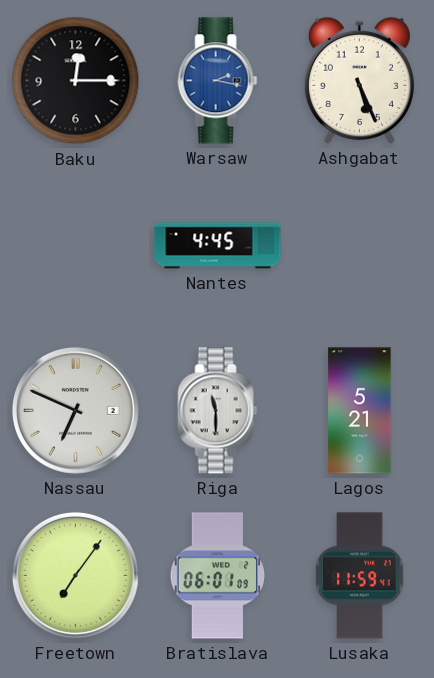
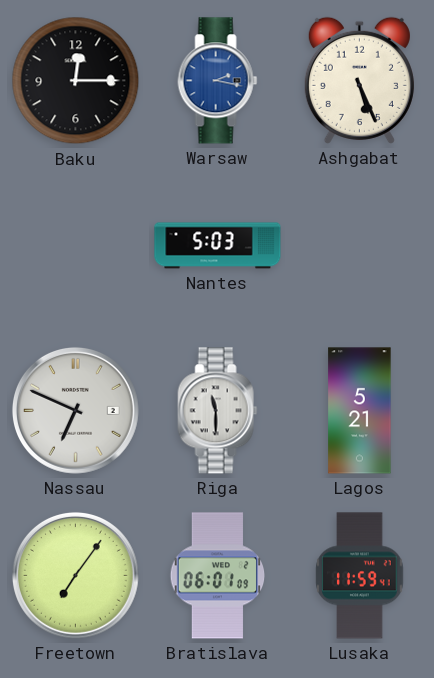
Nantes: 4:45 -> 5:03 (218, 246)
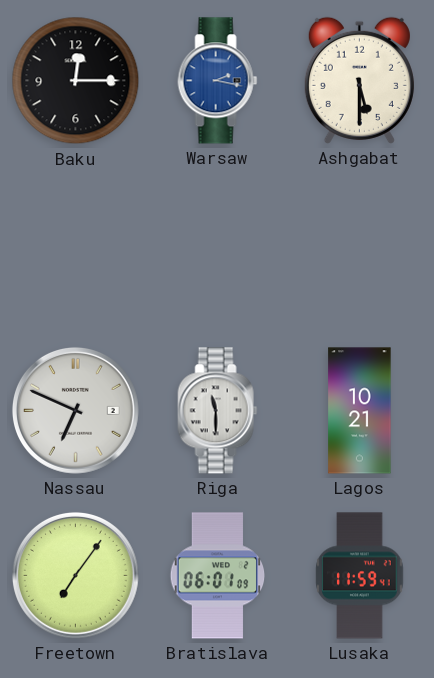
Ashgabat: 5:26 -> 5:30 (359, 80)
Nantes: 5:03 -> none (218, 246)
Lagos: 5:21 -> 10:21 (360, 411)
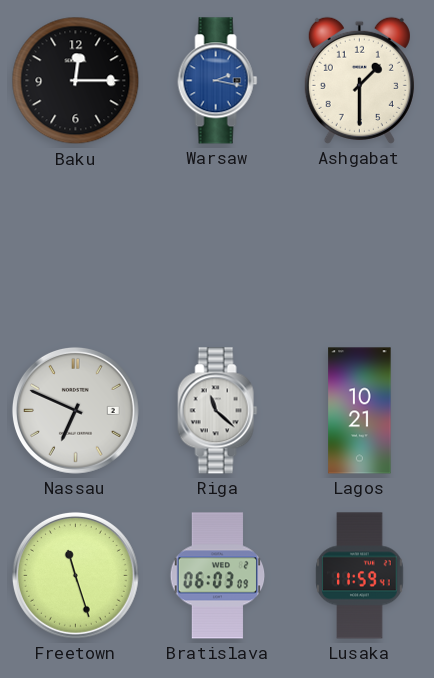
Ashgabat: 5:30 -> 1:30 (359, 80)
Riga: 11:30 -> 11:22 (218, 411)
Freetown: 7:06 -> 11:27 (75, 575)
Bratislava: 06:01 -> 06:03 (218, 576)
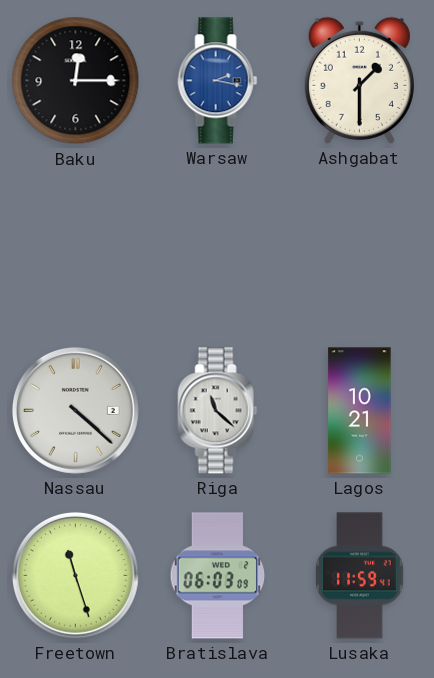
Nassau: 6:49 -> 4:22 (75, 410)
